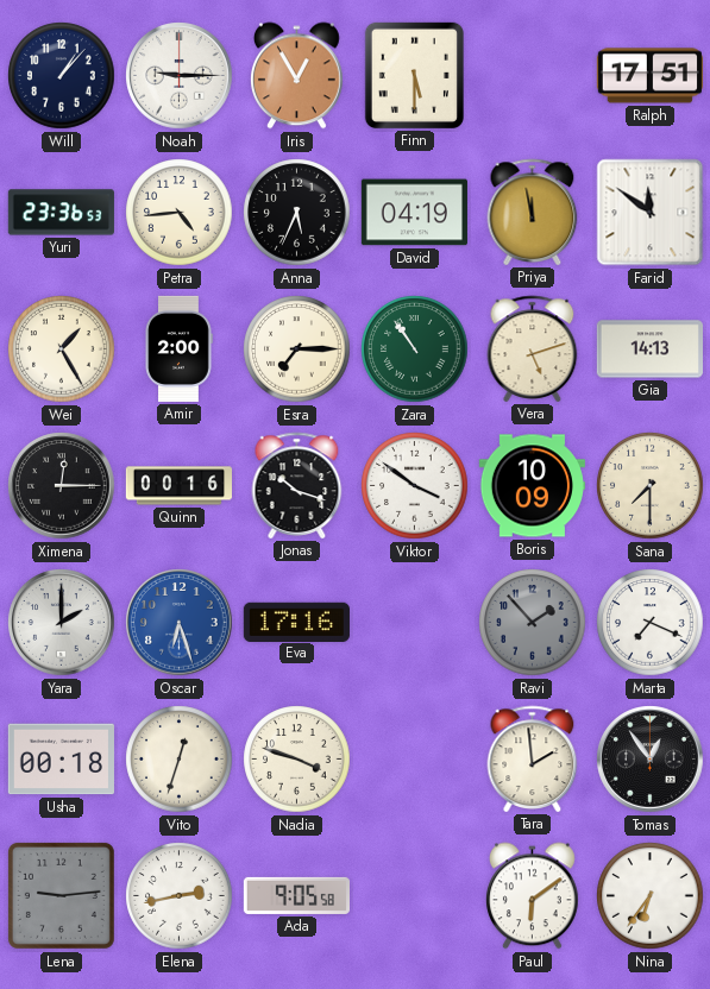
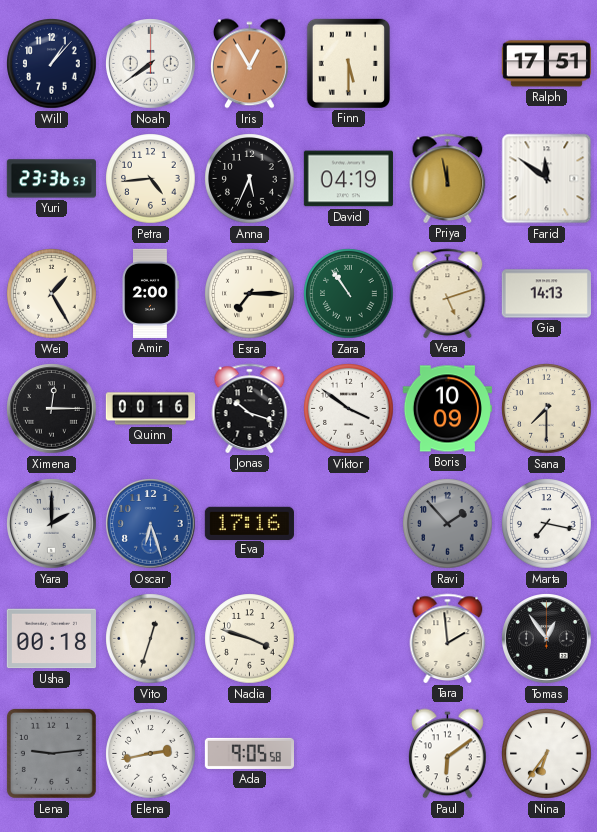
Noah: 9:15 -> 7:39 (151, 64)
Marta: 7:19 -> 7:17 (547, 524)
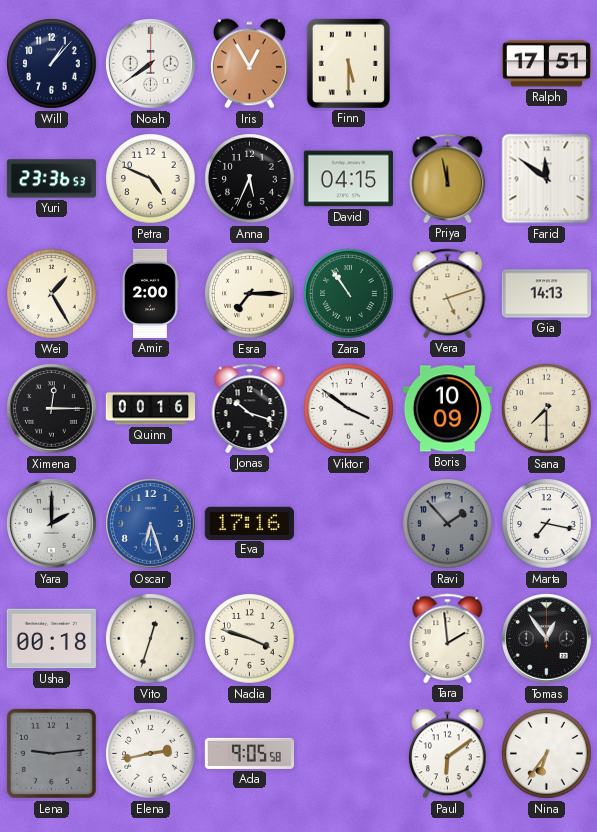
Petra: 4:44 -> 4:49 (151, 179)
David: 04:19 -> 04:15 (348, 179)
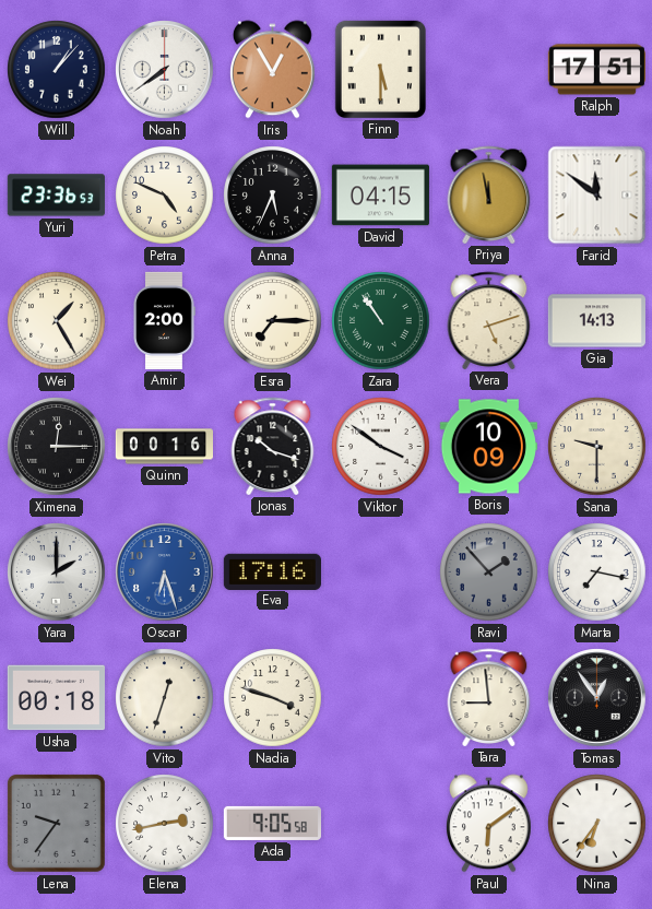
Sana: 7:30 -> 9:30 (597, 447)
Tara: 1:59 -> 8:59 (489, 697)
Lena: 9:14 -> 9:36 (56, 823)
